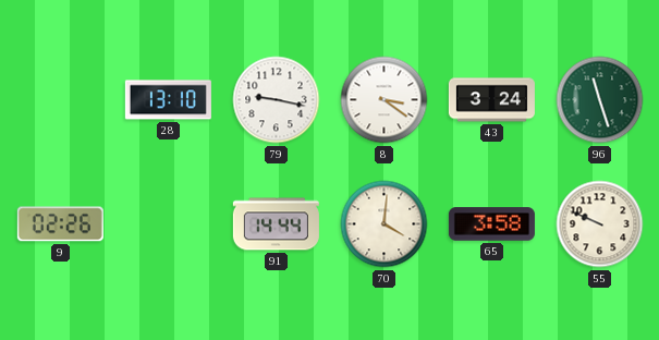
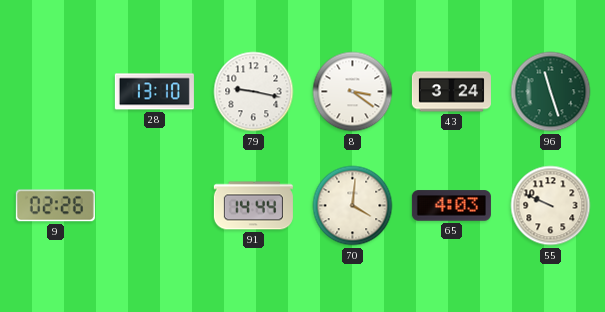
65: 3:58 -> 4:03 (451, 206)
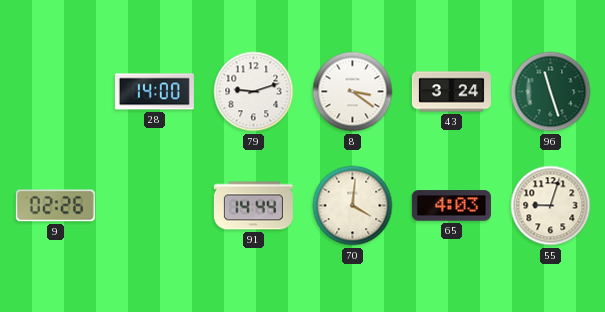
28: 13:10 -> 14:00 (154, 92)
79: 9:17 -> 9:12 (254, 92)
55: 9:49 -> 9:03 (551, 206)
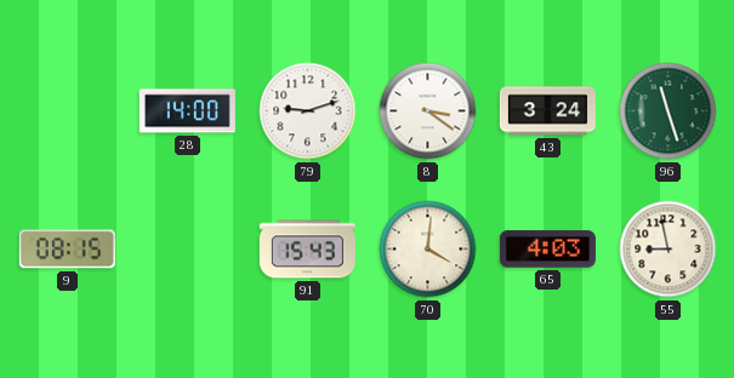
9: 02:26 -> 08:15 (67, 250)
91: 14:44 -> 15:43 (307, 250)
55: 9:03 -> 8:58 (668, 250)
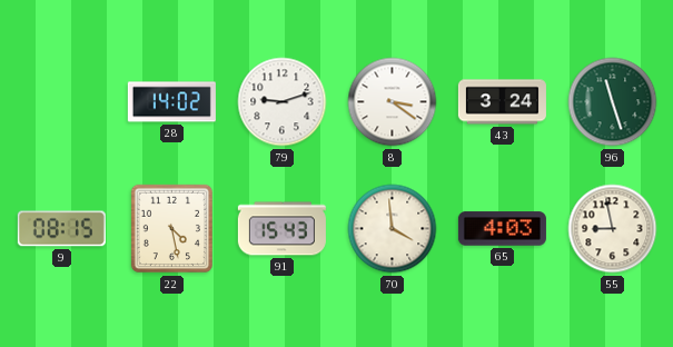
28: 14:00 -> 14:02 (171, 102)
22: none -> 4:28 (171, 229)
70: 4:01 -> 3:59 (393, 229)
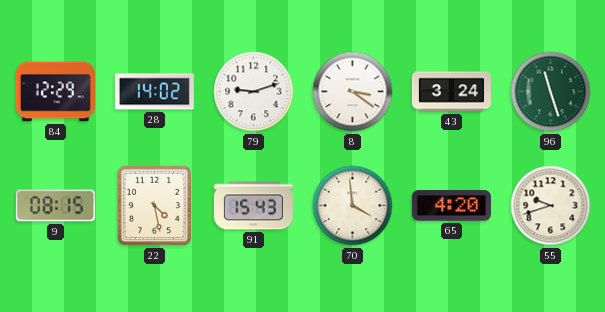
84: none -> 12:29 (55, 92)
65: 4:03 -> 4:20 (451, 206)
55: 8:58 -> 9:42 (551, 206)
